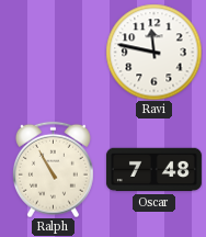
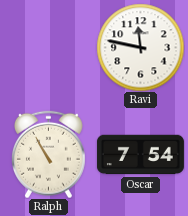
Oscar: 7:48 -> 7:54 (140, 155)
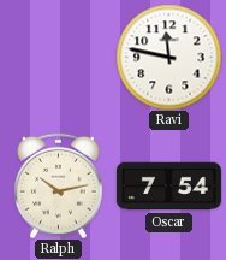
Ralph: 10:55 -> 10:13 (58, 185)
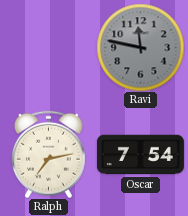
Ravi dial: white -> grey (140, 47)
Ralph: 10:13 -> 7:13 (48, 154)
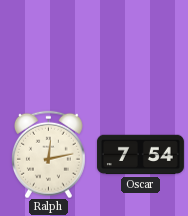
Ravi: 11:47 -> none (140, 47)
Ralph: 7:13 -> 12:13 (48, 154)
